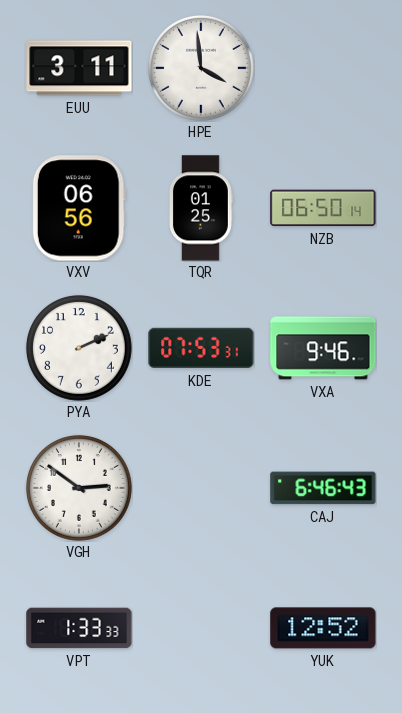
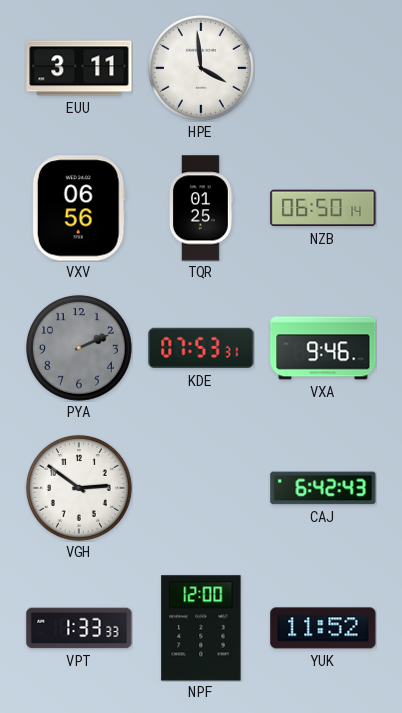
PYA dial: white -> grey (79, 348)
CAJ: 6:46 -> 6:42 (323, 488)
NPF: none -> 12:00 (201, 628)
YUK: 12:52 -> 11:52 (323, 628)
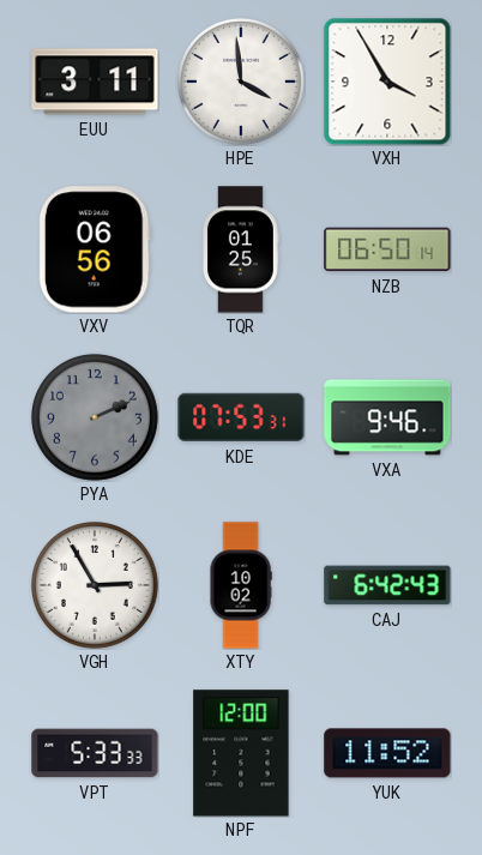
VXH: none -> 3:55 (387, 82)
VGH: 2:51 -> 2:55 (95, 585)
XTY: none -> 10:02 (241, 585)
VPT: 1:33 -> 5:33 (95, 753)
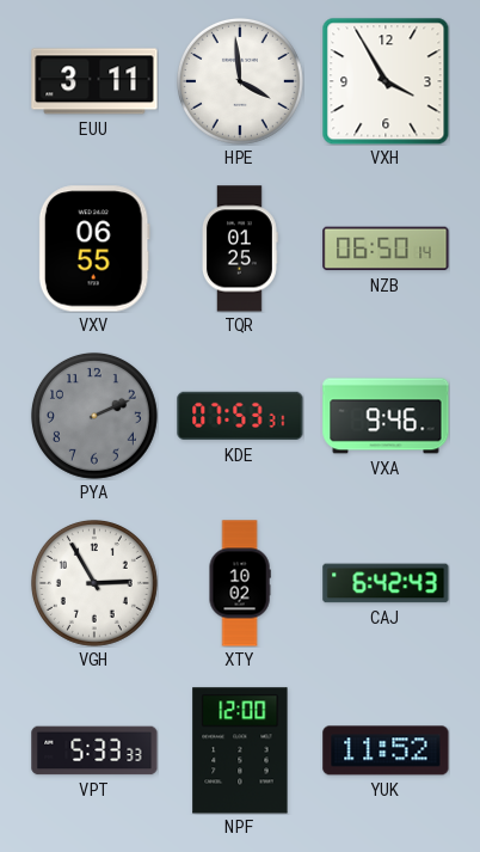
VXV: 06:56 -> 06:55 (94, 249)
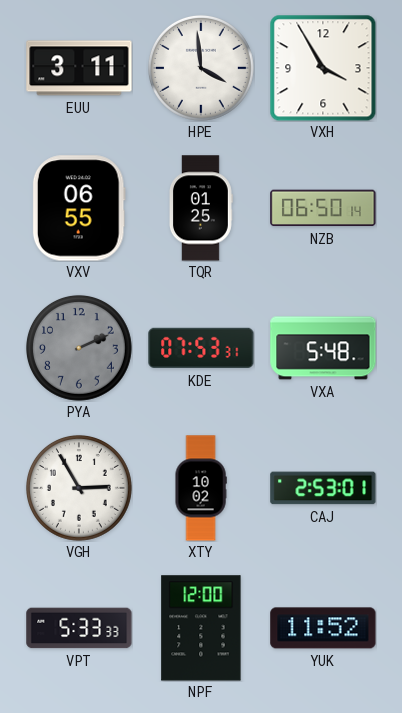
VXA: 9:46 -> 5:48 (323, 348)
CAJ: 6:42 -> 2:53 (323, 488)
